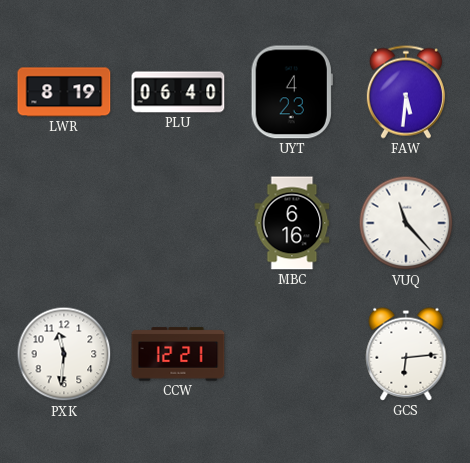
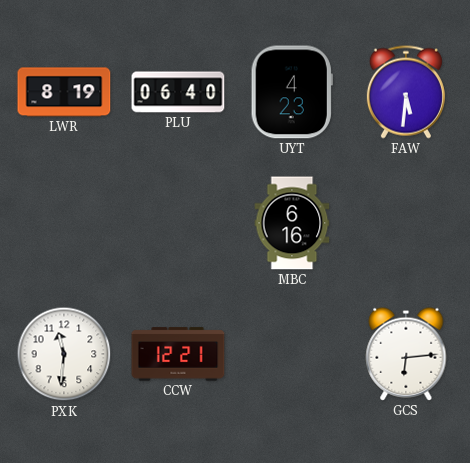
VUQ: 11:23 -> none (406, 223)
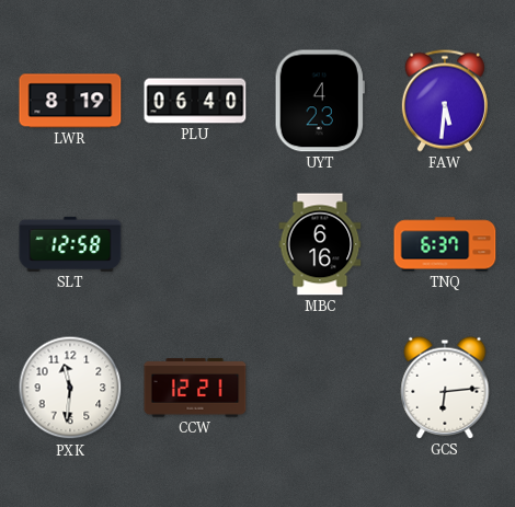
SLT: none -> 12:58 (70, 244)
TNQ: none -> 6:37 (445, 244)
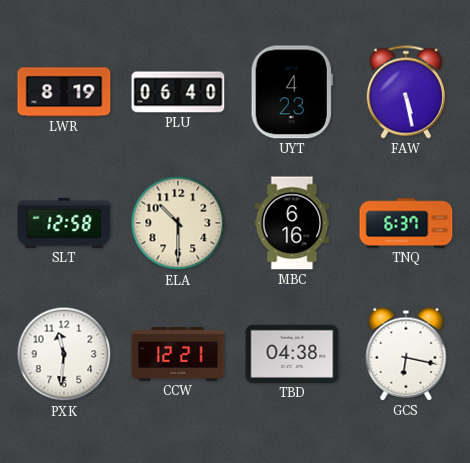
FAW: 5:31 -> 5:28 (406, 92)
ELA: none -> 10:30 (178, 223)
TBD: none -> 04:38 (292, 354)
GCS: 6:14 -> 6:17 (406, 354)
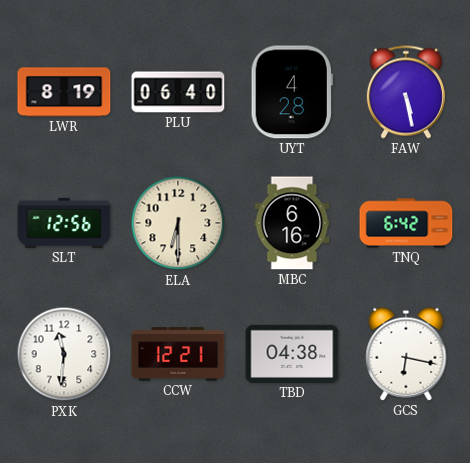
UYT: 4:23 -> 4:28 (292, 92)
SLT: 12:58 -> 12:56 (64, 223)
ELA: 10:30 -> 6:30 (178, 223)
TNQ: 6:37 -> 6:42 (406, 223)
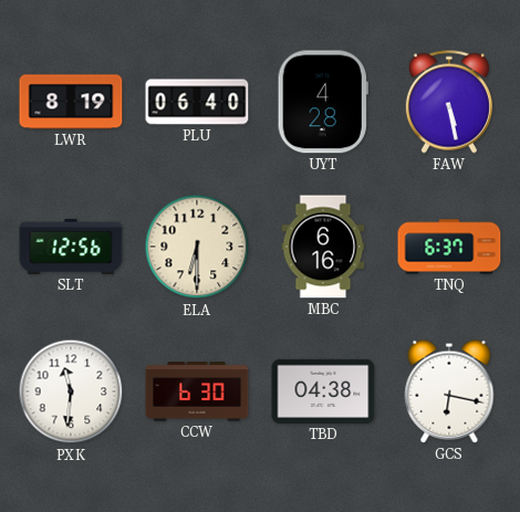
TNQ: 6:42 -> 6:37 (449, 247)
CCW: 12:21 -> 6:30 (197, 391)
